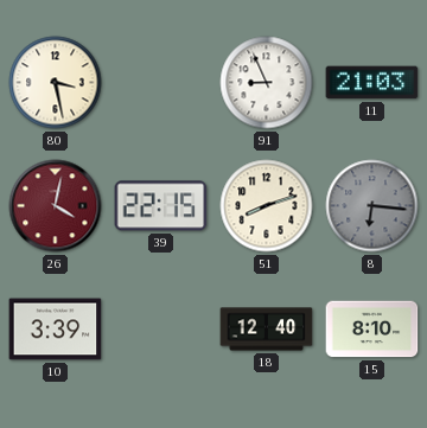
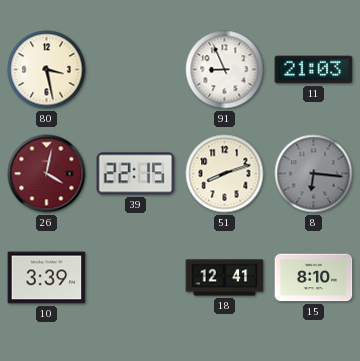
18: 12:40 -> 12:41 (225, 278)
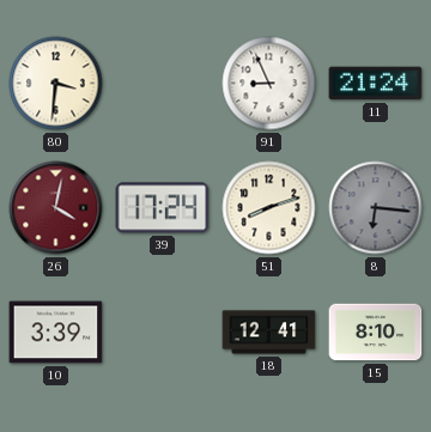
80: 3:28 -> 3:31 (56, 84)
11: 21:03 -> 21:24 (376, 84)
39: 22:15 -> 17:24 (163, 208)
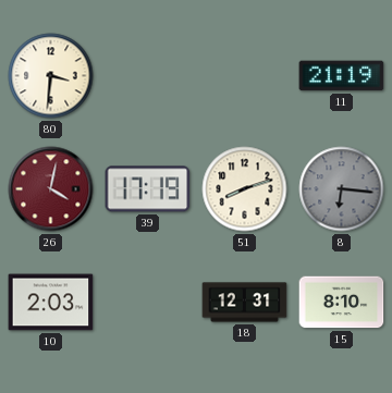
91: 8:56 -> none (269, 84)
11: 21:24 -> 21:19 (342, 76)
39: 17:24 -> 17:19 (148, 189)
10: 3:39 -> 2:03 (51, 303)
18: 12:41 -> 12:31 (245, 303)
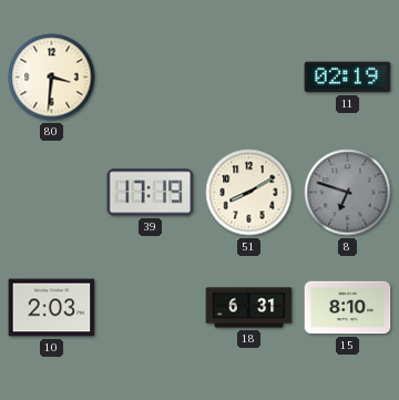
11: 21:19 -> 02:19 (348, 78)
26: 4:02 -> none (51, 189)
51: 8:12 -> 8:10 (249, 193)
8: 6:16 -> 6:48 (348, 193)
18: 12:31 -> 6:31 (249, 308)
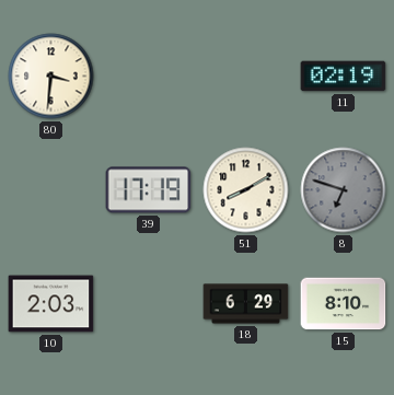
18: 6:31 -> 6:29 (246, 304)
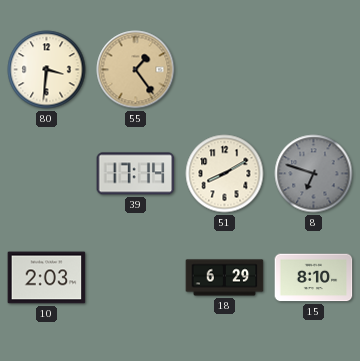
55: none -> 1:24 (136, 70)
11: 02:19 -> none (344, 77)
39: 17:19 -> 17:14 (136, 174)
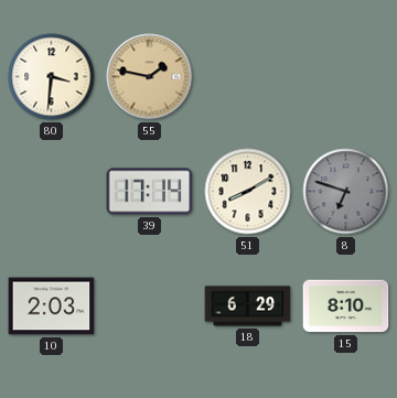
55: 1:24 -> 1:47 (150, 77)
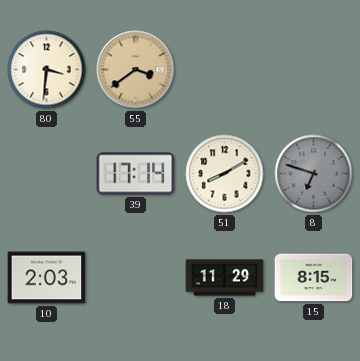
55: 1:47 -> 3:39 (136, 70)
18: 6:29 -> 11:29 (225, 278)
15: 8:10 -> 8:15 (314, 278)
